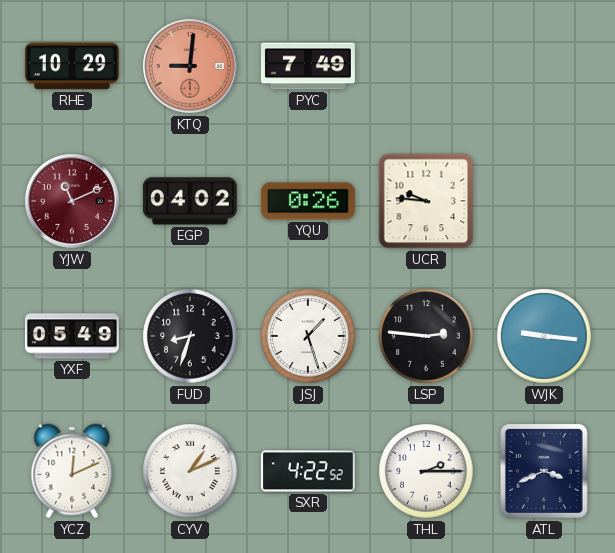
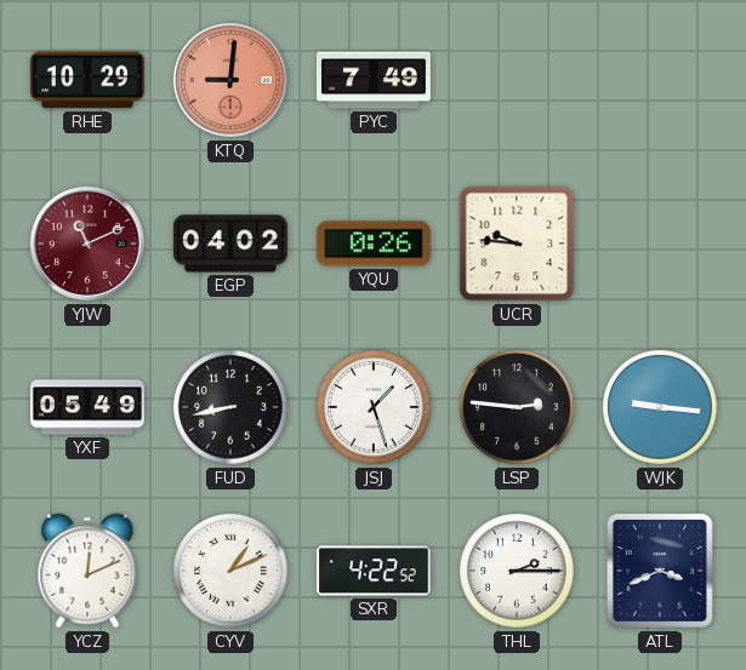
FUD: 8:33 -> 8:43 (230, 407)
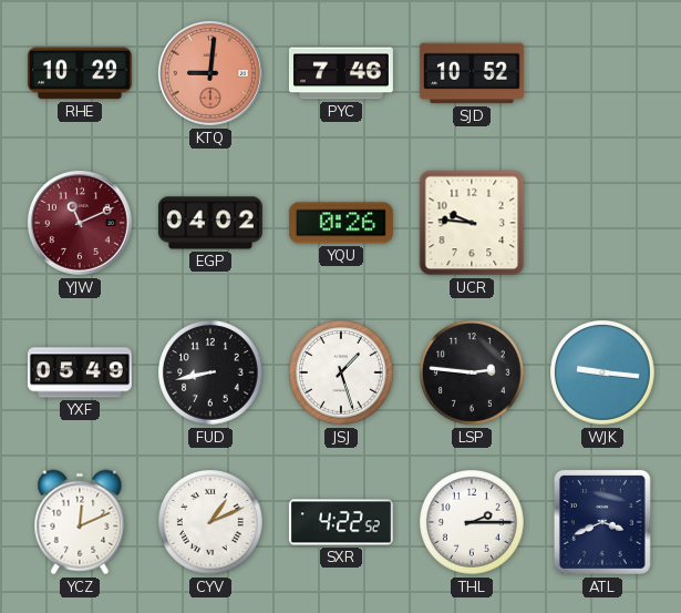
PYC: 7:49 -> 7:46 (341, 73)
SJD: none -> 10:52 (472, 73)
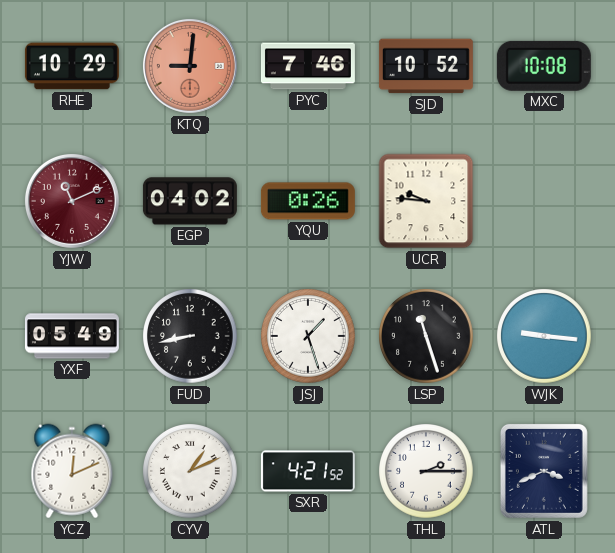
MXC: none -> 10:08 (544, 66)
LSP: 2:46 -> 11:27 (426, 336)
SXR: 4:22 -> 4:21 (308, 471)
